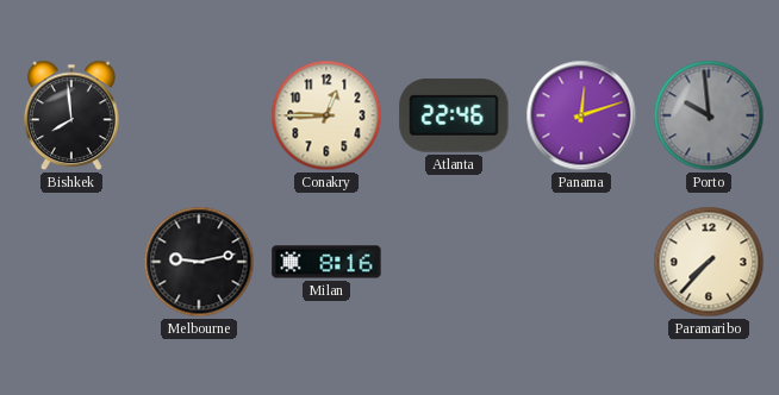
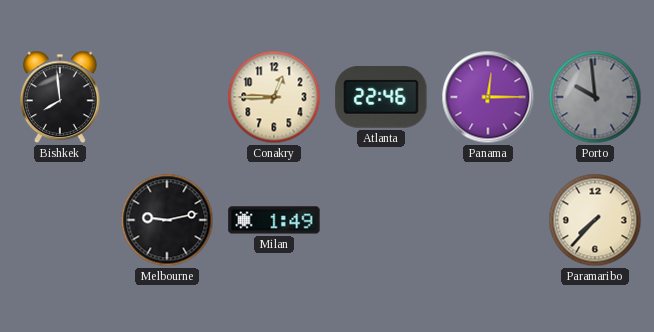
Panama: 12:12 -> 12:15 (488, 97)
Milan: 8:16 -> 1:49 (274, 220)
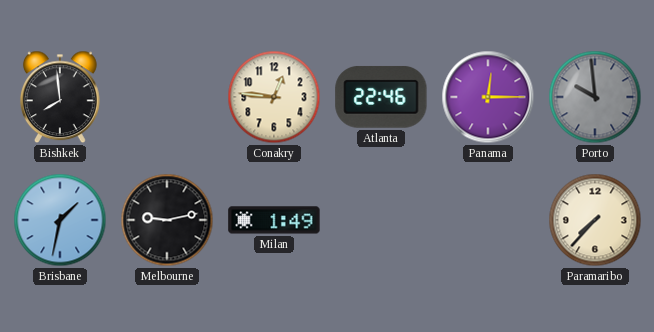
Conakry: 12:45 -> 12:46 (274, 97)
Brisbane: none -> 1:32 (60, 220)
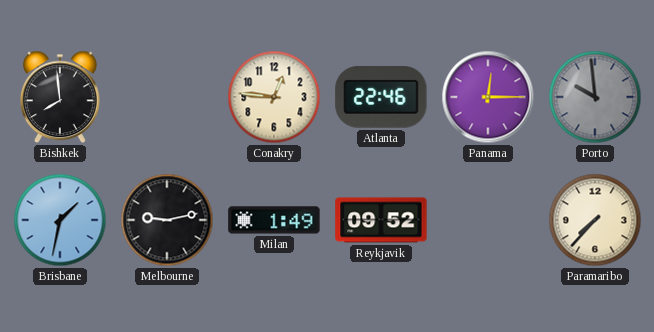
Reykjavik: none -> 09:52 (381, 220)
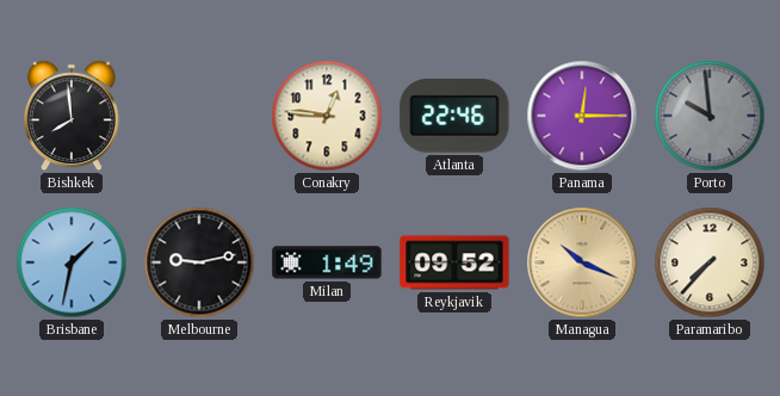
Managua: none -> 10:19 (582, 262)
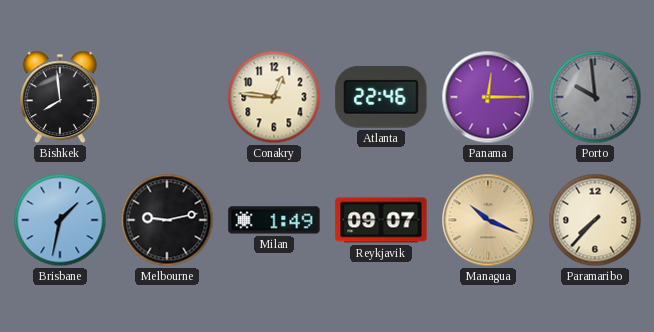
Reykjavik: 09:52 -> 09:07 (381, 220)
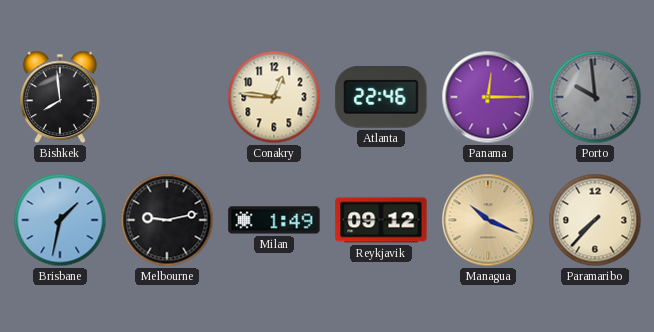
Reykjavik: 09:07 -> 09:12 (381, 220)
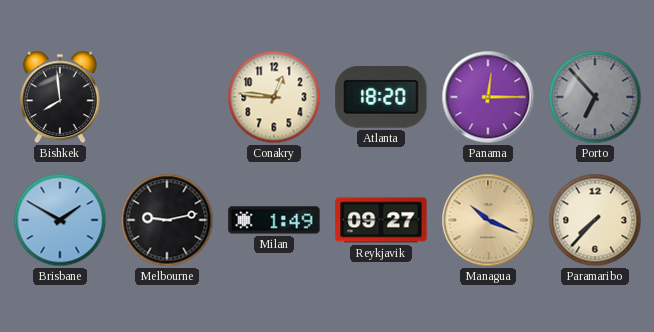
Atlanta: 22:46 -> 18:20 (381, 97)
Porto: 9:59 -> 6:53 (595, 97)
Brisbane: 1:32 -> 1:50 (60, 220)
Reykjavik: 09:12 -> 09:27 (381, 220)
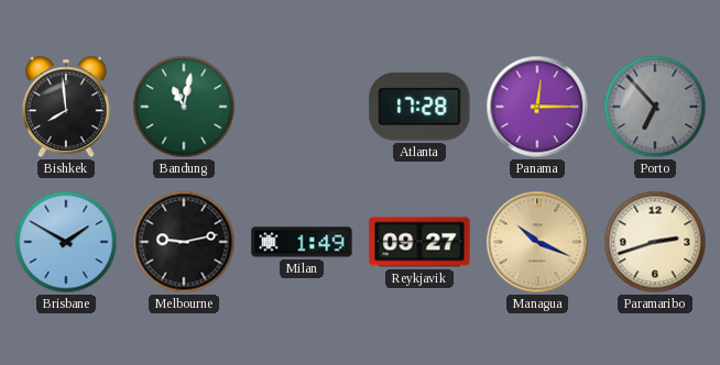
Bandung: none -> 11:02 (184, 107)
Conakry: 12:46 -> none (274, 97)
Atlanta: 18:20 -> 17:28 (419, 107)
Paramaribo: 7:37 -> 2:42 (655, 242)
